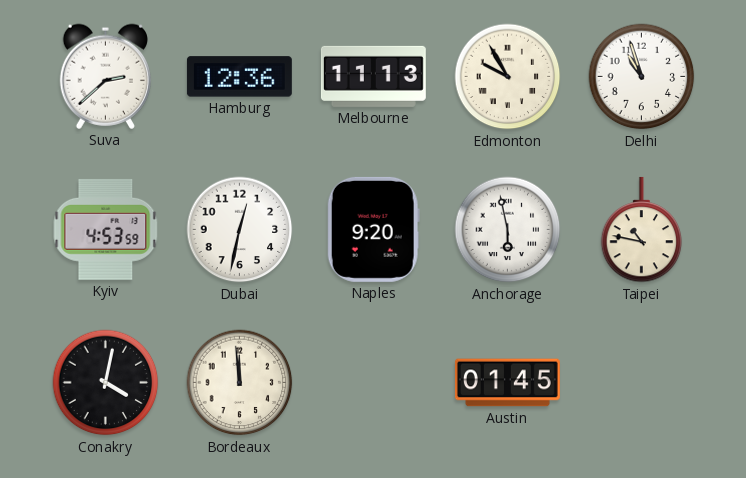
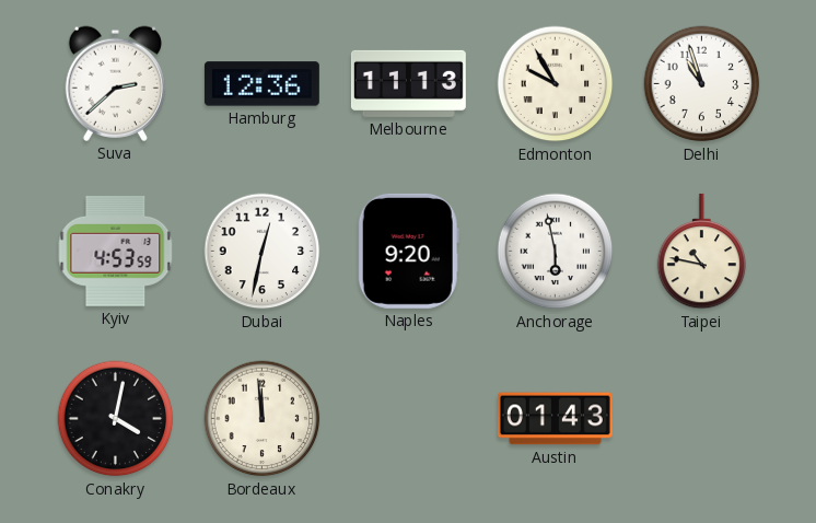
Austin: 01:45 -> 01:43 (555, 419)
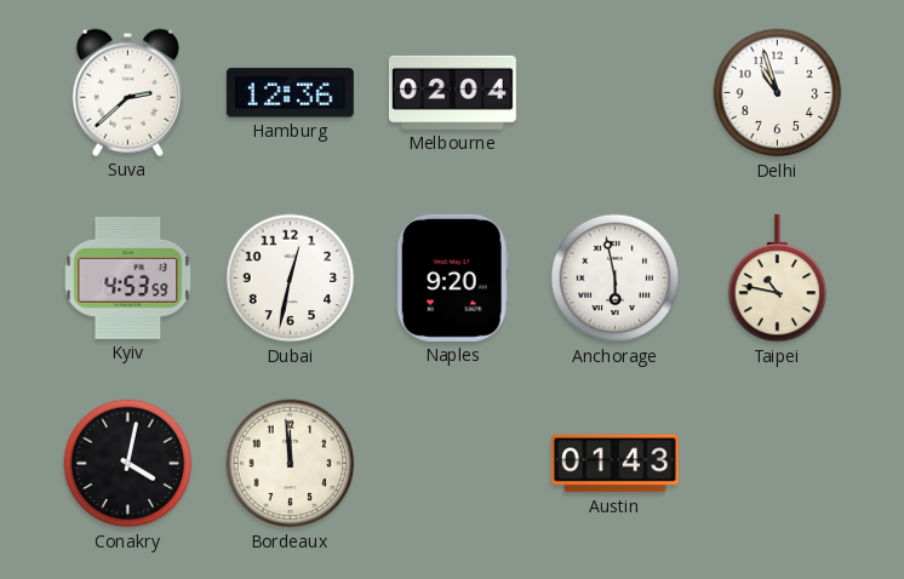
Melbourne: 11:13 -> 02:04 (452, 92)
Edmonton: 9:55 -> none (556, 84)
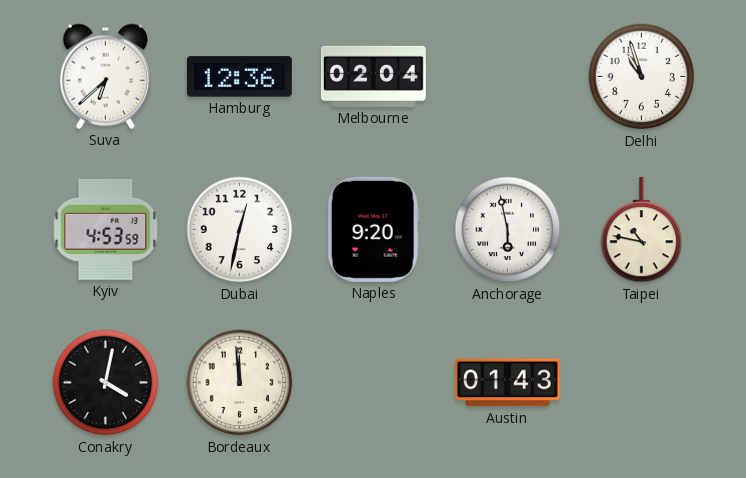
Suva: 2:38 -> 6:38 (105, 76)
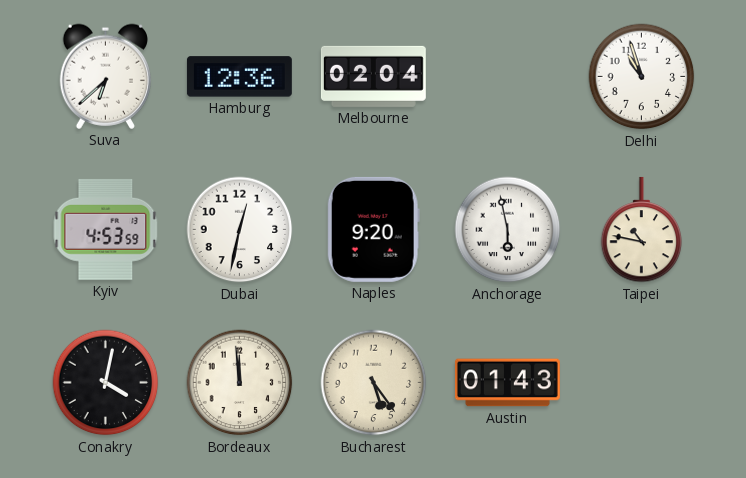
Bucharest: none -> 5:24 (374, 383)
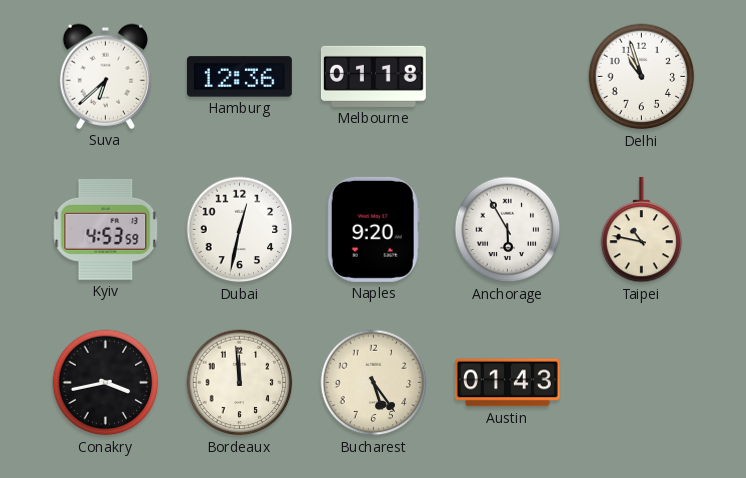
Melbourne: 02:04 -> 01:18 (373, 76)
Anchorage: 5:58 -> 5:55 (508, 230)
Conakry: 4:02 -> 3:43 (106, 383)
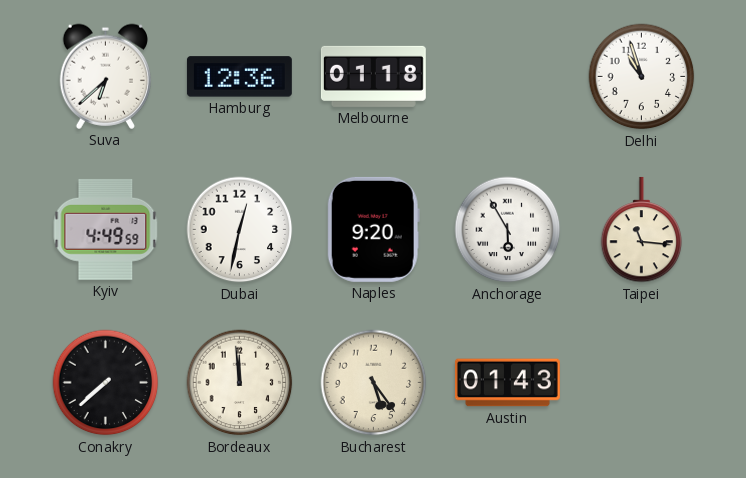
Kyiv: 4:53 -> 4:49 (106, 229)
Taipei: 10:47 -> 11:16 (642, 230)
Conakry: 3:43 -> 7:38 (106, 383)
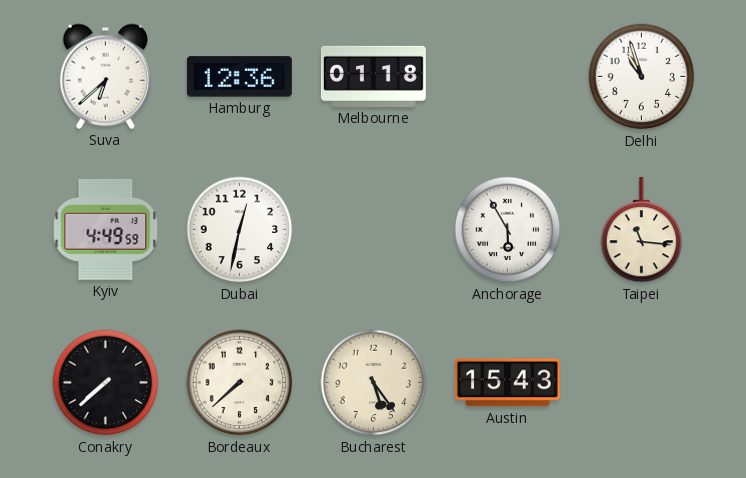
Naples: 9:20 -> none (373, 229)
Bordeaux: 11:59 -> 7:38 (240, 383)
Austin: 01:43 -> 15:43 (507, 383)
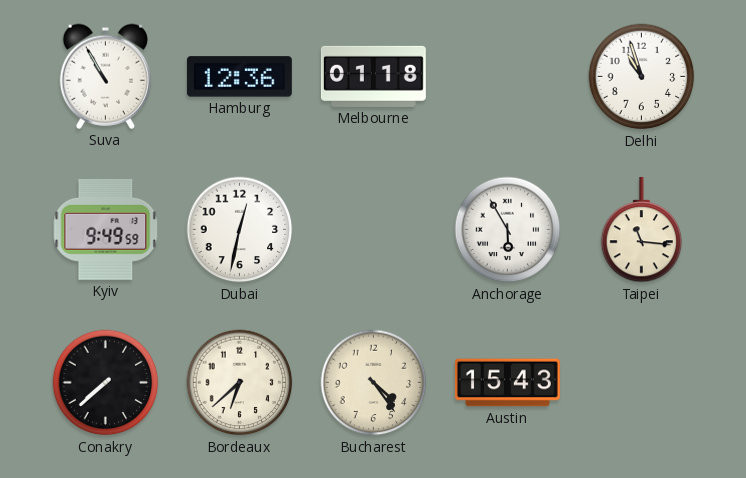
Suva: 6:38 -> 10:55 (105, 76)
Kyiv: 4:49 -> 9:49 (106, 229)
Bordeaux: 7:38 -> 6:38 (240, 383)
Bucharest: 5:24 -> 4:24 (374, 383)
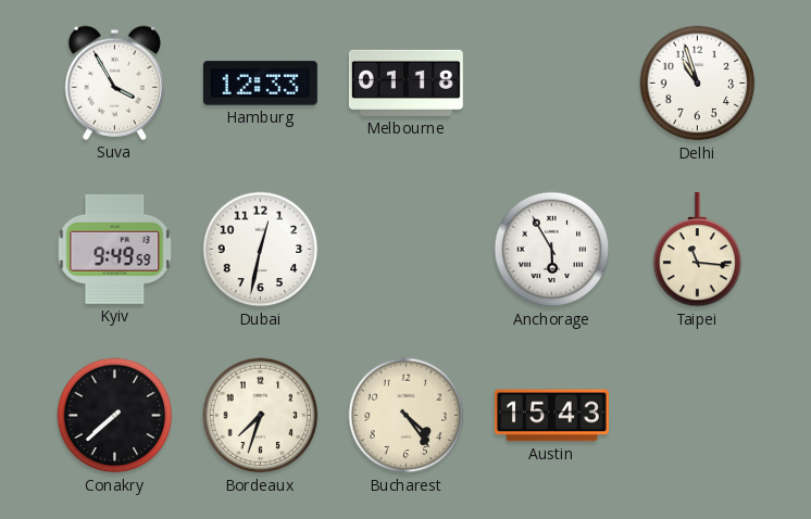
Suva: 10:55 -> 3:55 (114, 83)
Hamburg: 12:36 -> 12:33 (260, 84)
Bordeaux: 6:38 -> 7:33 (261, 416)
